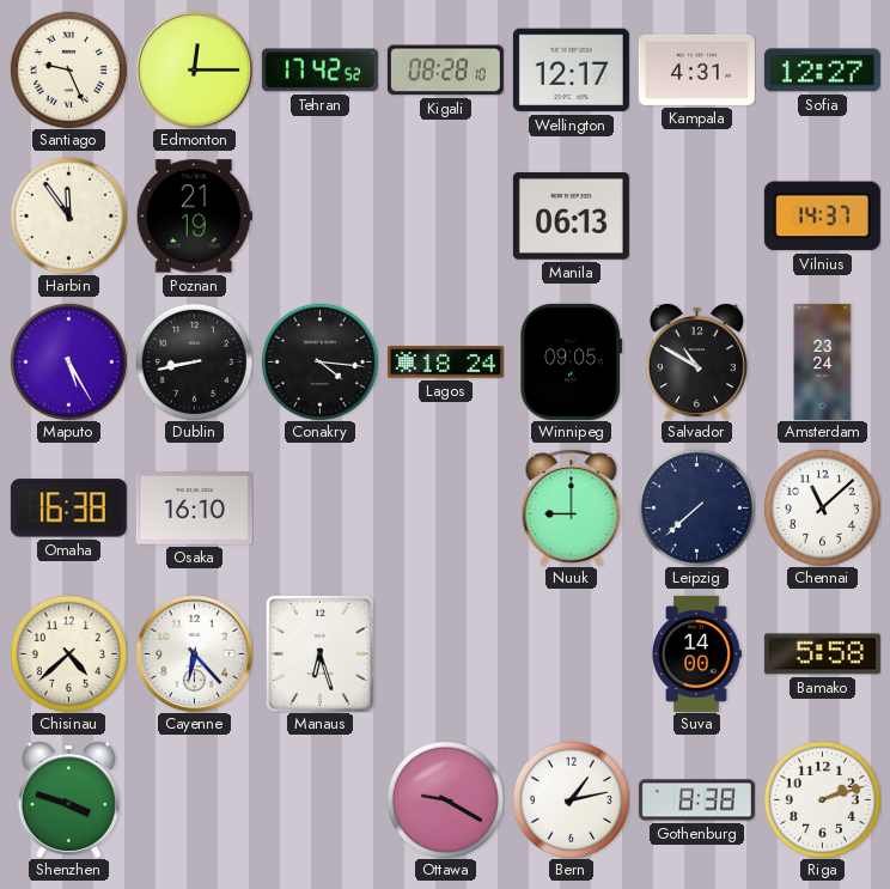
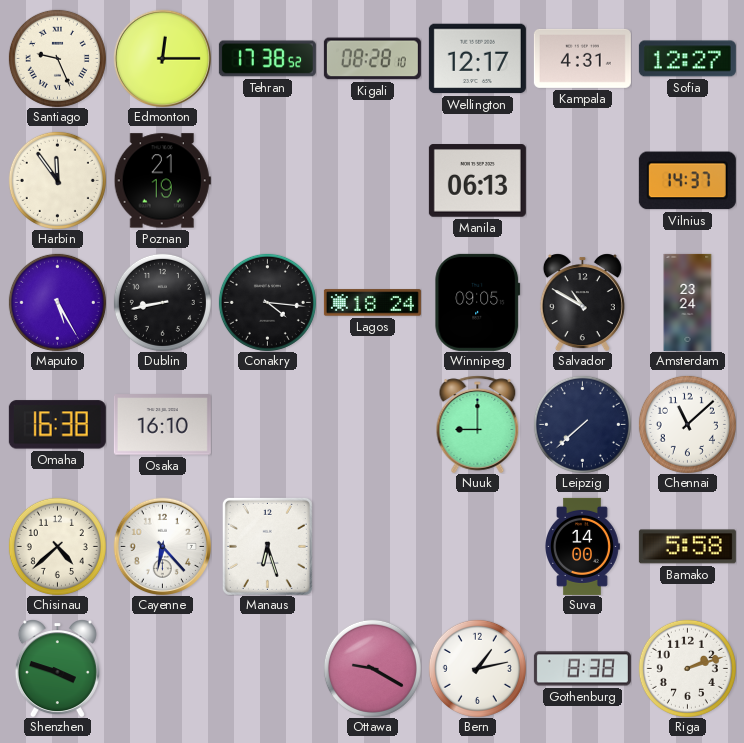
Tehran: 17:42 -> 17:38 (267, 59)
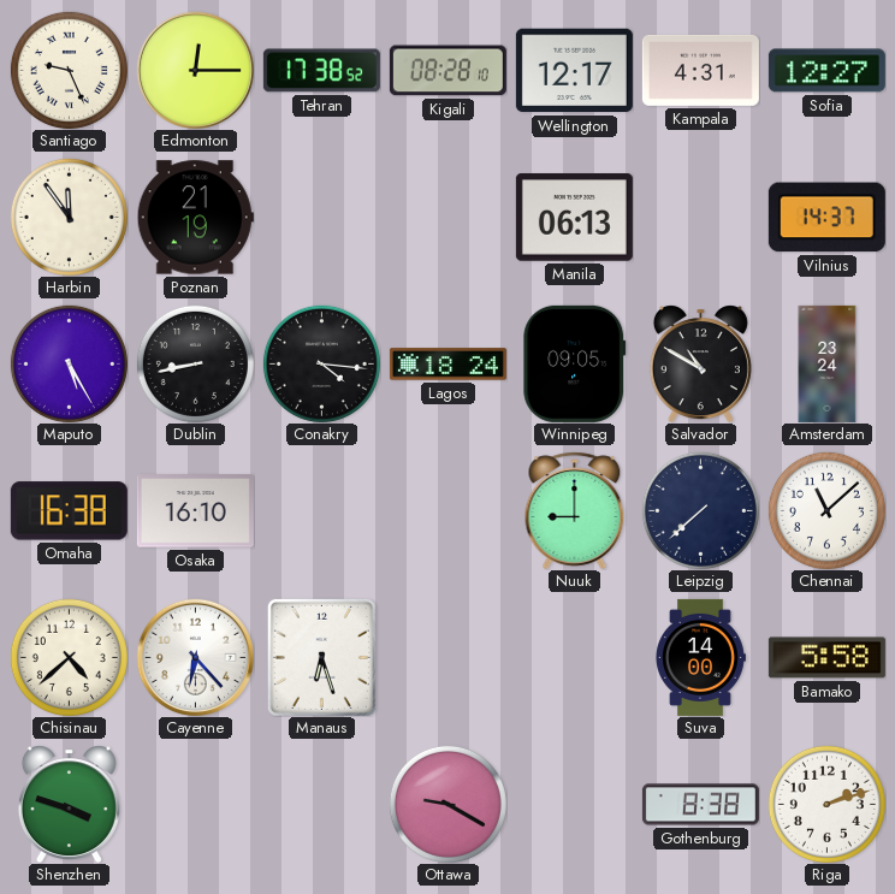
Bern: 1:13 -> none (477, 668)
